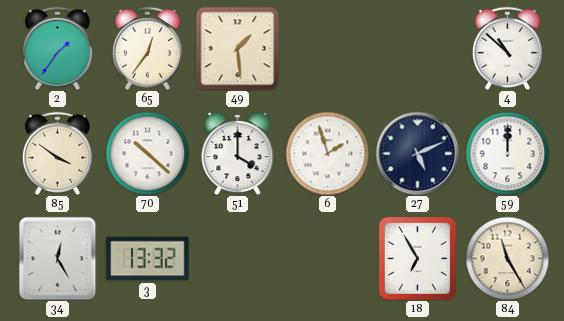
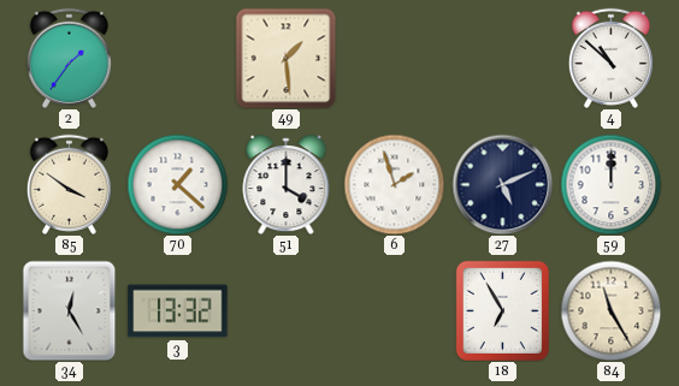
65: 12:36 -> none (147, 48)
70: 10:22 -> 1:22 (177, 184)
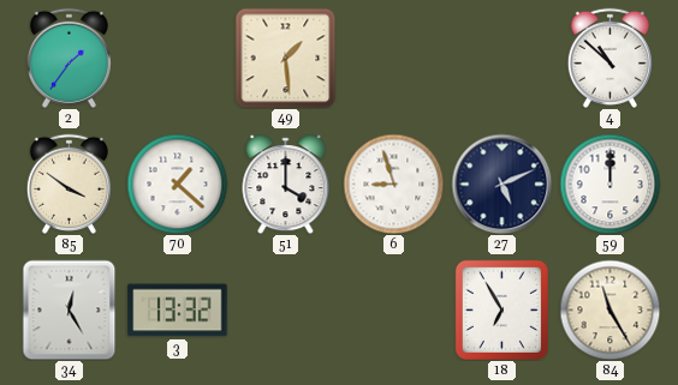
6: 1:57 -> 8:57 (393, 184)
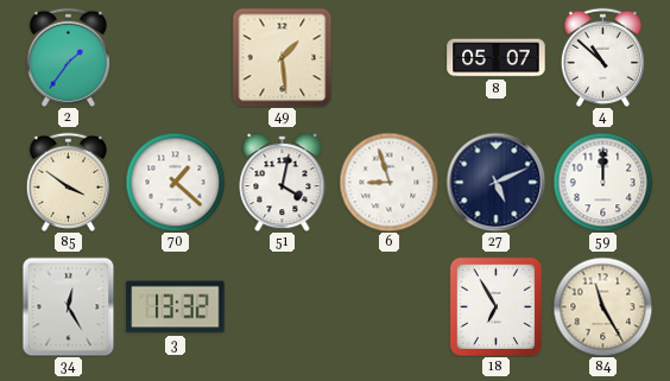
8: none -> 05:07 (497, 58)
51: 4:00 -> 4:02 (283, 183)
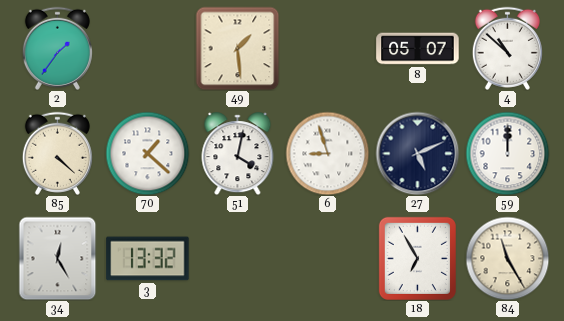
85: 3:51 -> 4:22 (57, 153)
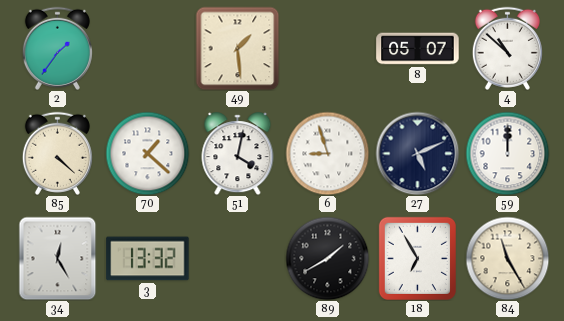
89: none -> 1:40 (327, 258)
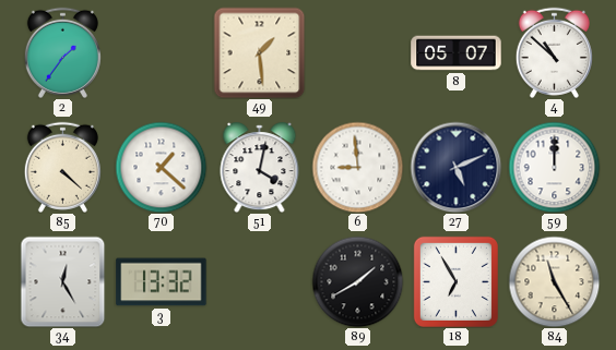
6: 8:57 -> 8:59 (357, 167)
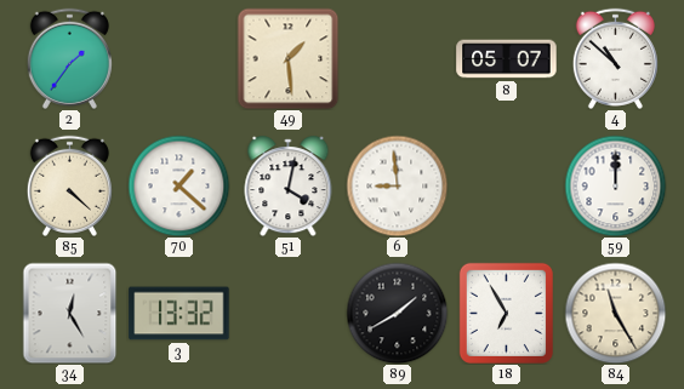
27: 5:11 -> none (455, 167)
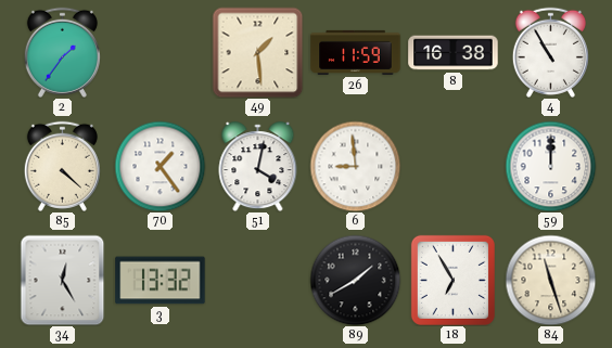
26: none -> 11:59 (356, 52)
8: 05:07 -> 16:38 (454, 53)
4: 10:52 -> 10:55 (550, 52)
70: 1:22 -> 1:24 (160, 166)
84: 11:25 -> 11:27 (550, 280)
